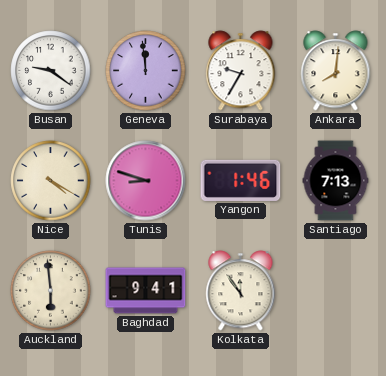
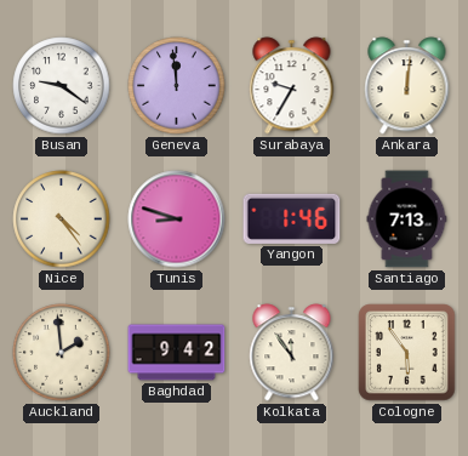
Ankara: 8:01 -> 12:01 (407, 86)
Nice: 4:20 -> 4:24 (62, 220)
Auckland: 5:59 -> 1:59 (62, 353)
Baghdad: 9:41 -> 9:42 (177, 353)
Cologne: none -> 5:54 (407, 353)
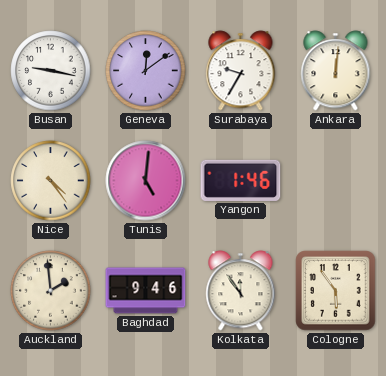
Busan: 9:21 -> 9:17 (51, 71)
Geneva: 11:59 -> 12:09 (146, 71)
Tunis: 8:48 -> 5:01 (146, 181)
Santiago: 7:13 -> none (407, 220)
Baghdad: 9:42 -> 9:46 (146, 291)
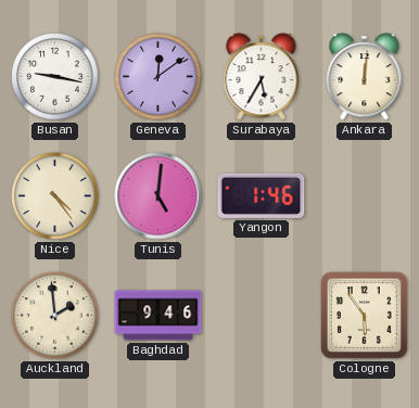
Surabaya: 9:35 -> 5:35 (262, 77)
Kolkata: 11:54 -> none (241, 291)
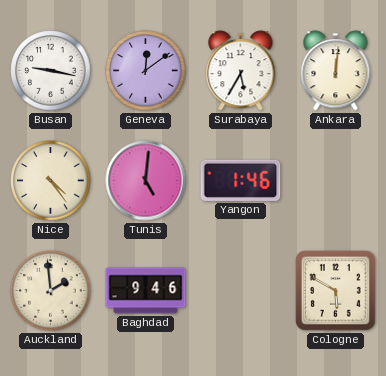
Cologne: 5:54 -> 5:50 (336, 291)
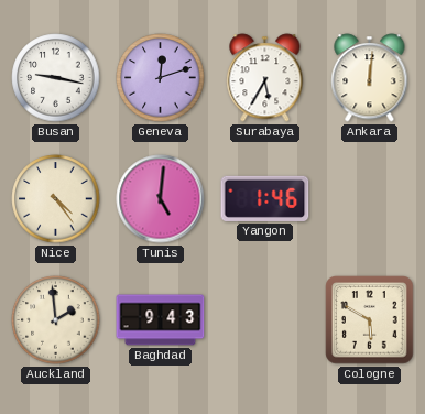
Geneva: 12:09 -> 12:12 (161, 78)
Baghdad: 9:46 -> 9:43 (161, 320)
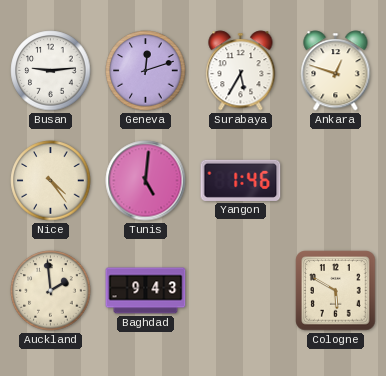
Busan: 9:17 -> 9:14 (51, 71)
Ankara: 12:01 -> 12:48 (336, 71)
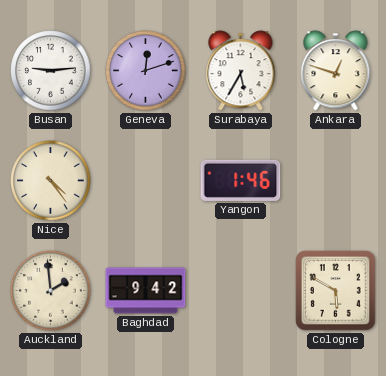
Tunis: 5:01 -> none (146, 181)
Baghdad: 9:43 -> 9:42 (146, 291)
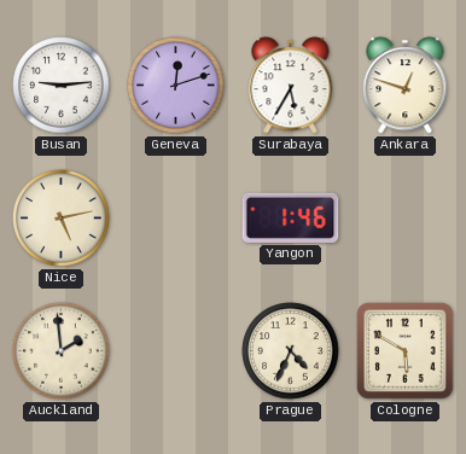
Nice: 4:24 -> 5:13 (62, 219)
Baghdad: 9:42 -> none (146, 291)
Prague: none -> 4:34 (291, 351)
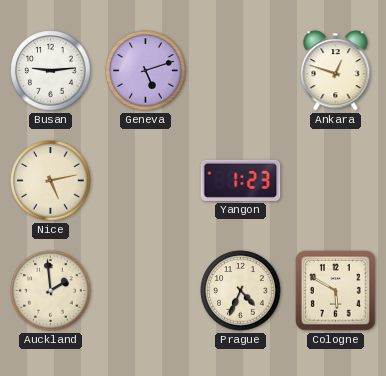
Geneva: 12:12 -> 5:12 (146, 71)
Surabaya: 5:35 -> none (291, 86)
Yangon: 1:46 -> 1:23 (241, 180)
